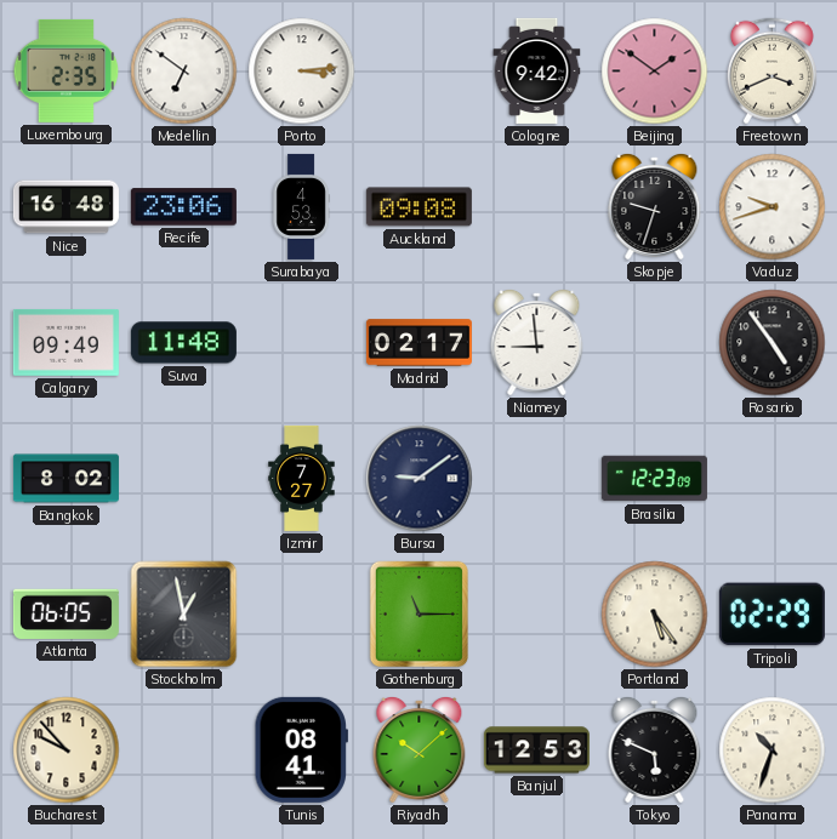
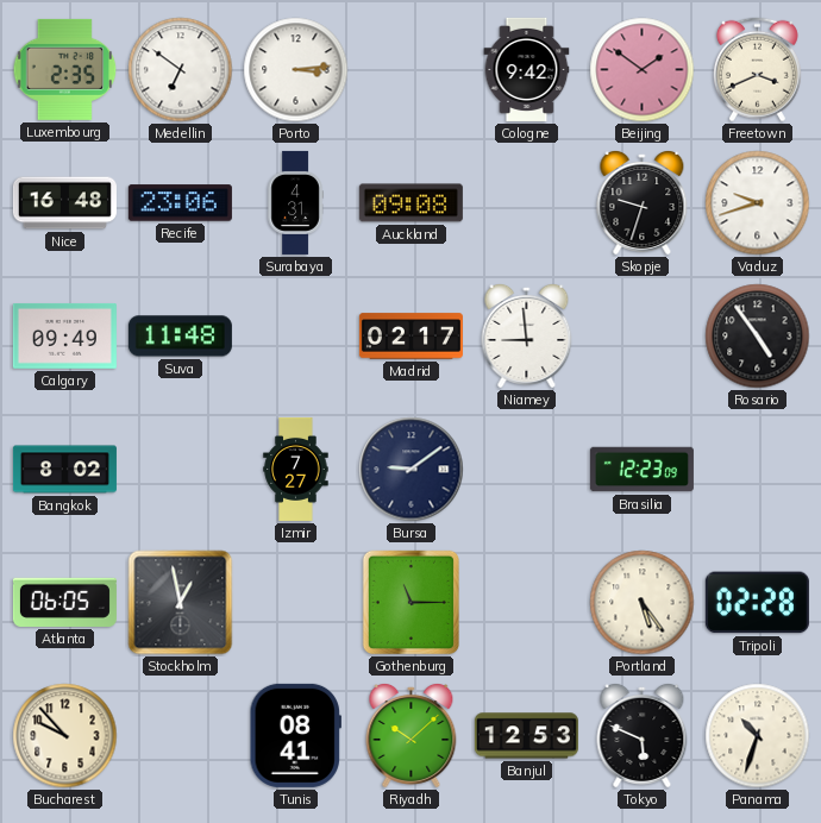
Surabaya: 4:53 -> 4:31 (295, 202)
Tripoli: 02:29 -> 02:28 (757, 603)
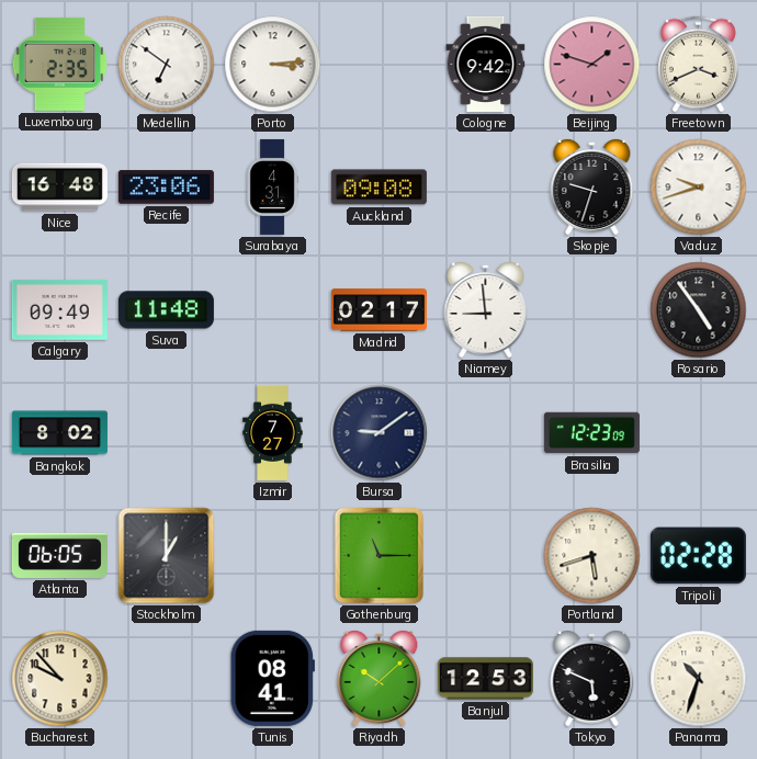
Beijing: 1:51 -> 1:48 (592, 65)
Stockholm: 12:58 -> 1:00 (167, 556)
Portland: 5:24 -> 5:42 (592, 556)
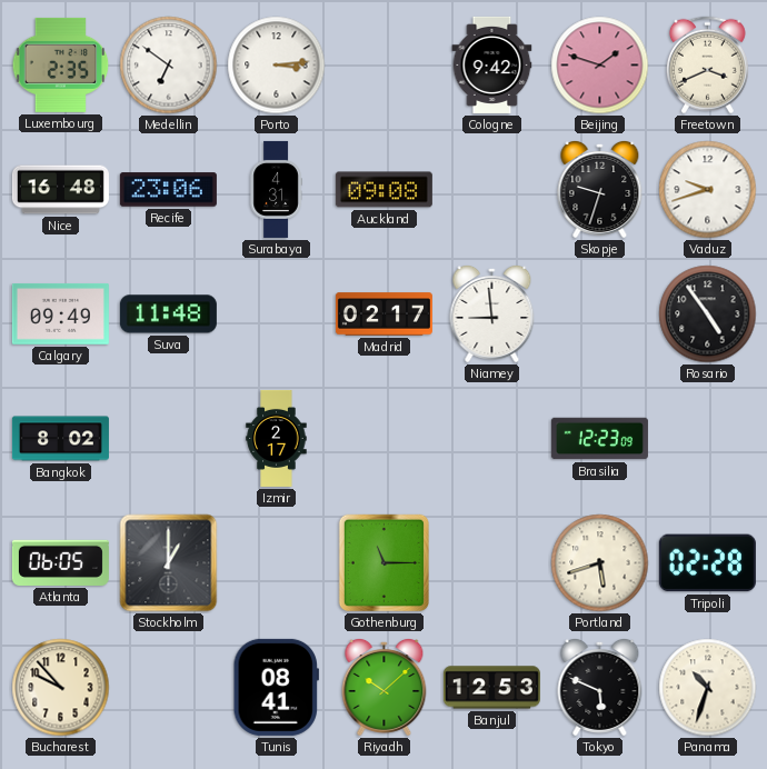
Izmir: 7:27 -> 2:17 (277, 438)
Bursa: 9:09 -> none (380, 433)
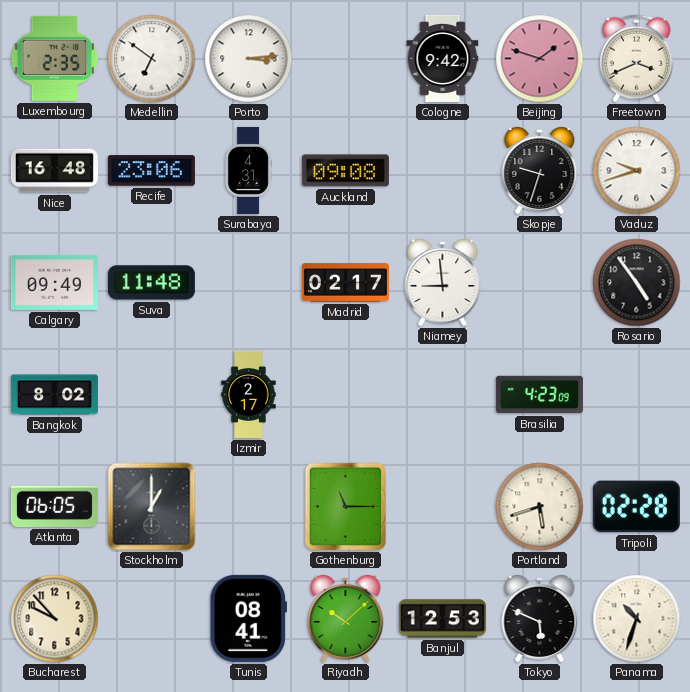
Brasilia: 12:23 -> 4:23 (539, 395)
